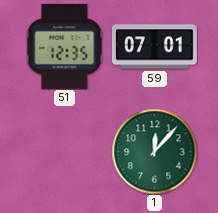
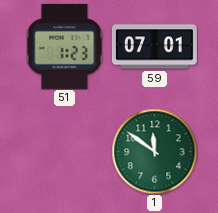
51: 12:35 -> 1:23 (65, 46)
1: 12:07 -> 11:51 (154, 151)
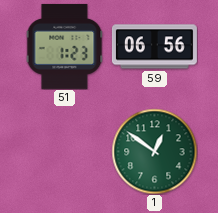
59: 07:01 -> 06:56 (154, 47)
1: 11:51 -> 12:51 (154, 151)
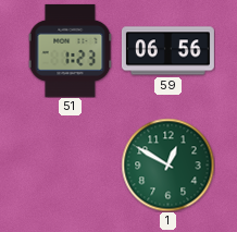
1: 12:51 -> 12:50 (167, 164)
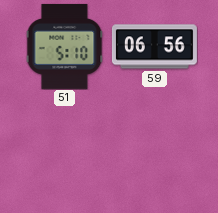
51: 1:23 -> 5:10 (65, 46)
1: 12:50 -> none (167, 164)
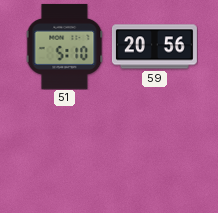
59: 06:56 -> 20:56 (154, 47)
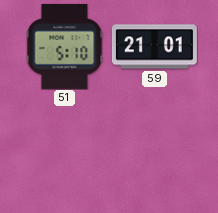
59: 20:56 -> 21:01 (154, 47)
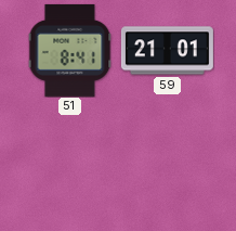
51: 5:10 -> 8:41 (70, 50)
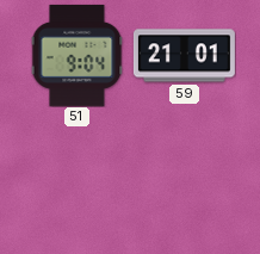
51: 8:41 -> 9:04 (78, 55)
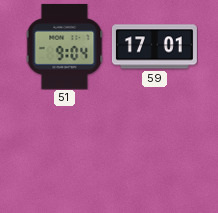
59: 21:01 -> 17:01 (154, 47)
